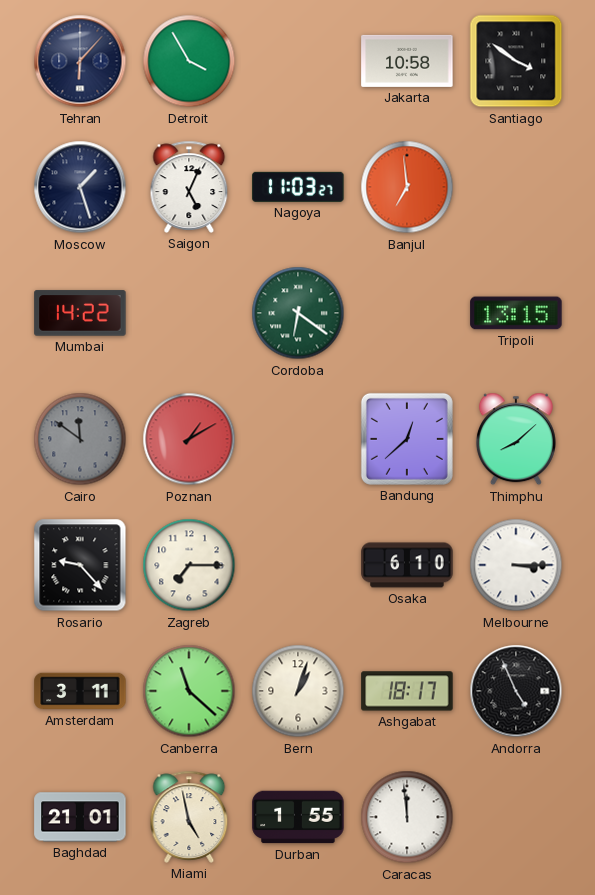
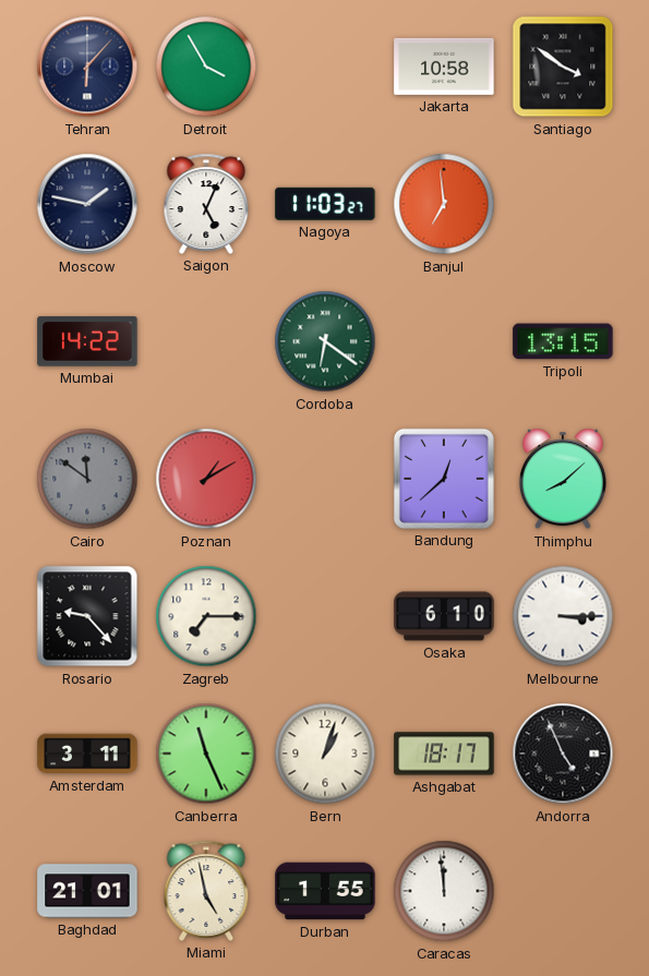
Moscow: 1:27 -> 1:47 (87, 204)
Canberra: 11:22 -> 11:26 (206, 754)
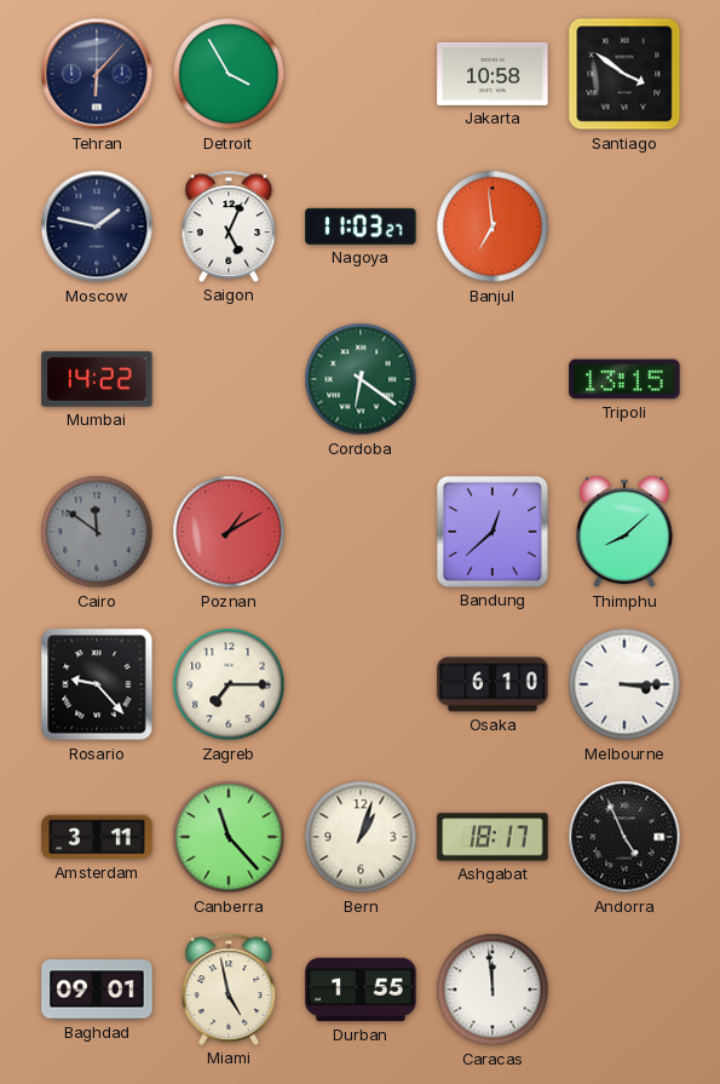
Canberra: 11:26 -> 11:23 (229, 837)
Baghdad: 21:01 -> 09:01 (97, 990)
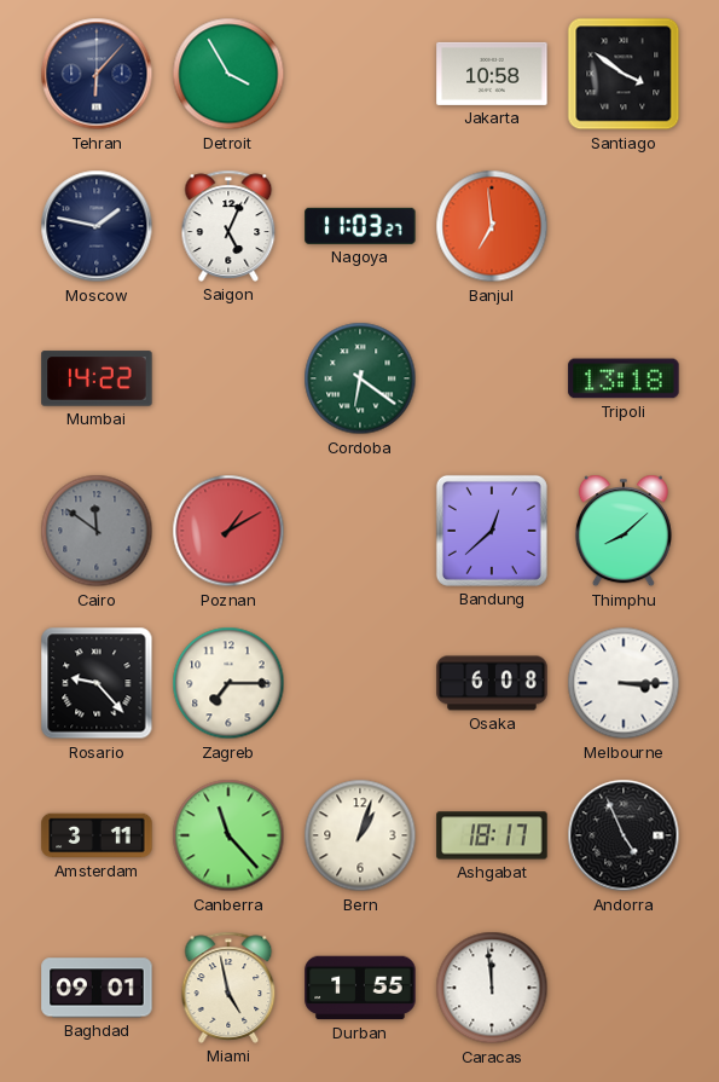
Tripoli: 13:15 -> 13:18 (624, 378)
Osaka: 6:10 -> 6:08 (492, 683)
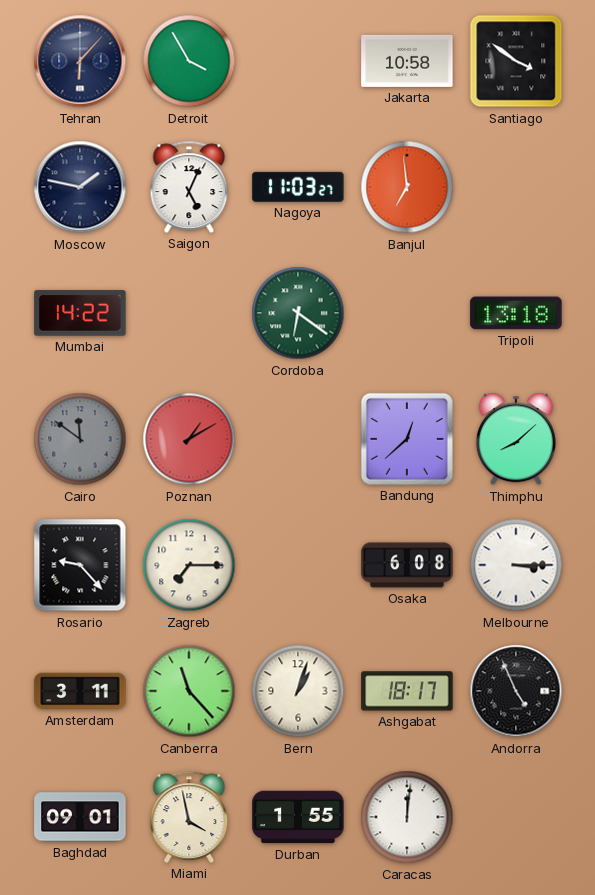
Miami: 4:58 -> 3:58 (189, 817)
Caracas: 11:59 -> 12:01 (407, 817)
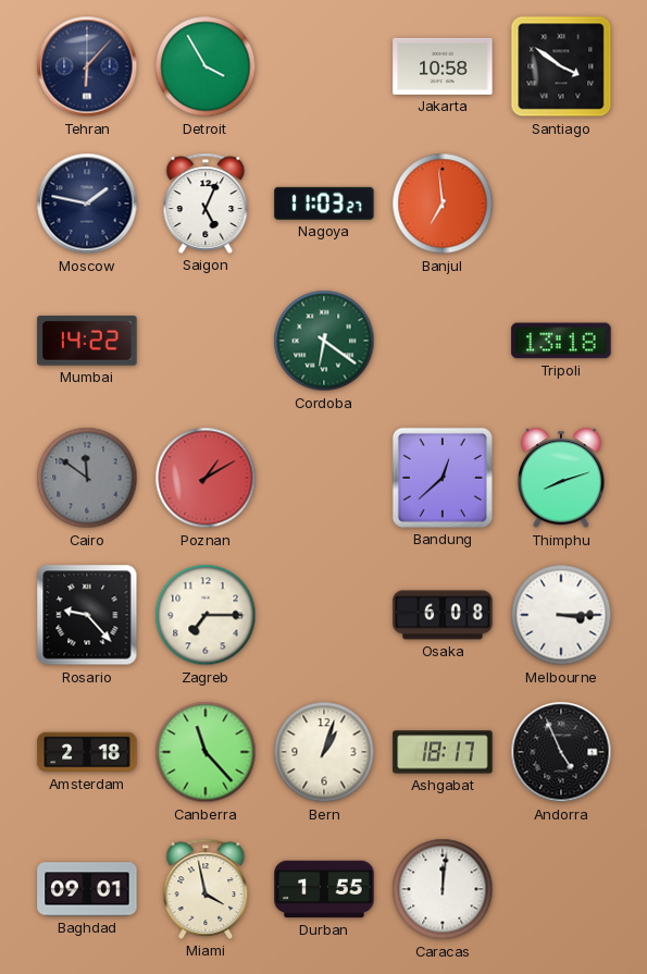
Thimphu: 8:08 -> 8:12 (561, 478)
Amsterdam: 3:11 -> 2:18 (87, 752)
